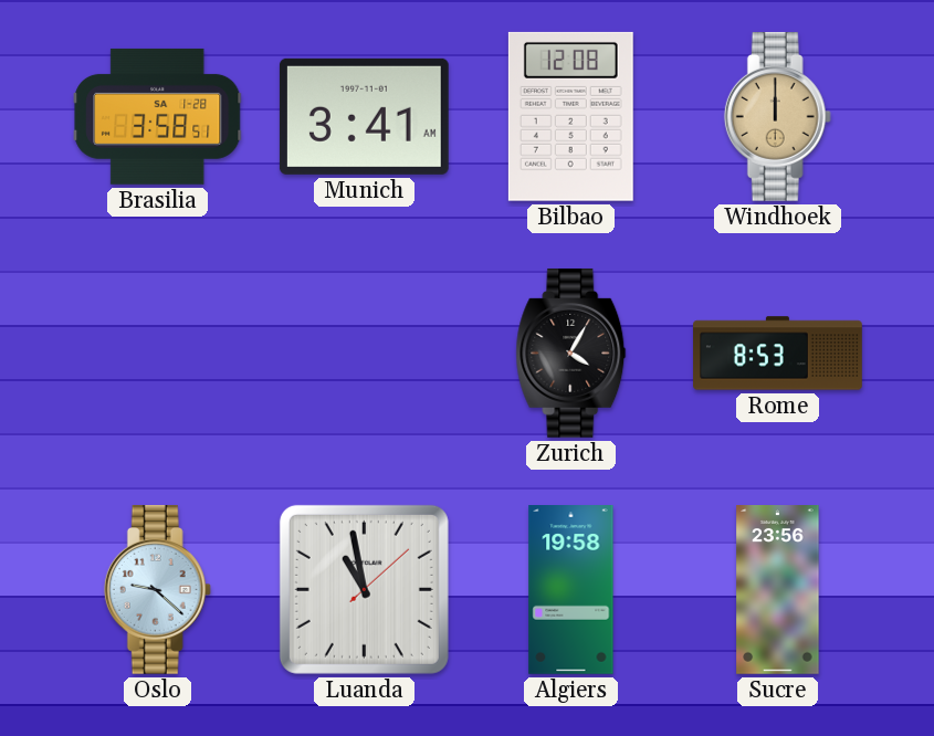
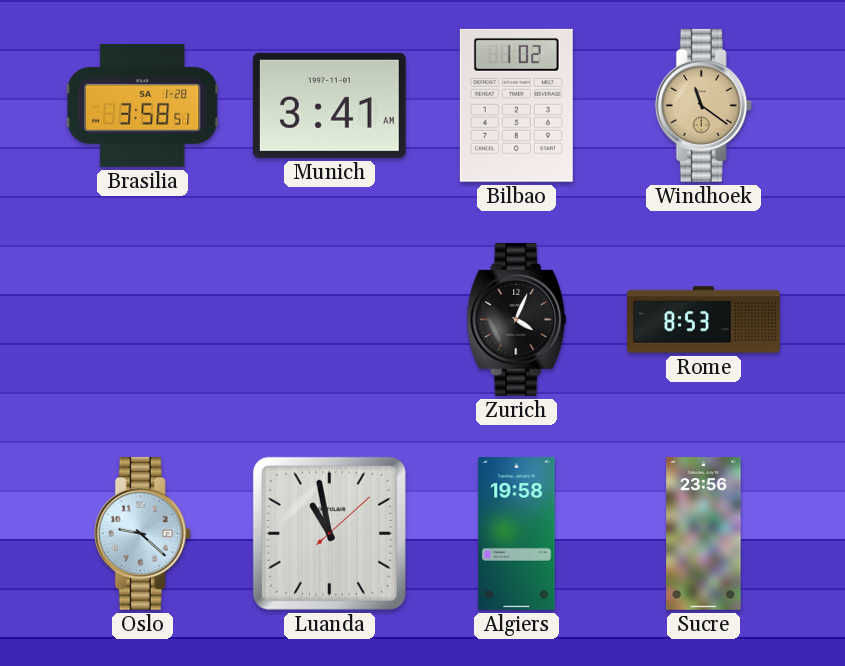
Bilbao: 12:08 -> 1:02 (516, 105)
Windhoek: 12:00 -> 11:21 (703, 105)
Zurich: 4:05 -> 4:04 (517, 319)
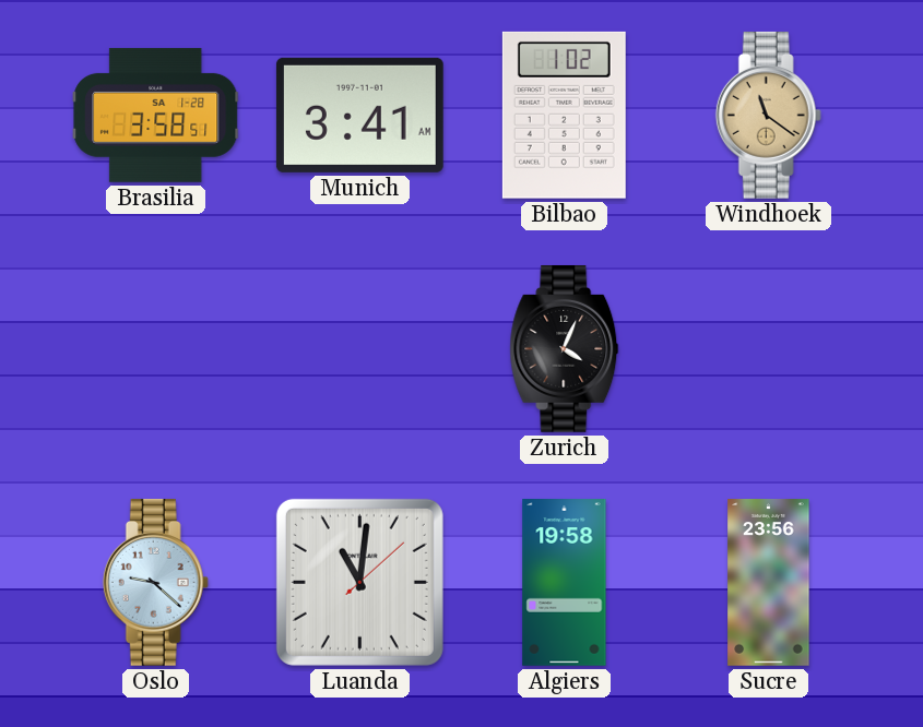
Rome: 8:53 -> none (704, 320)
Luanda: 10:58 -> 11:01 (359, 582)
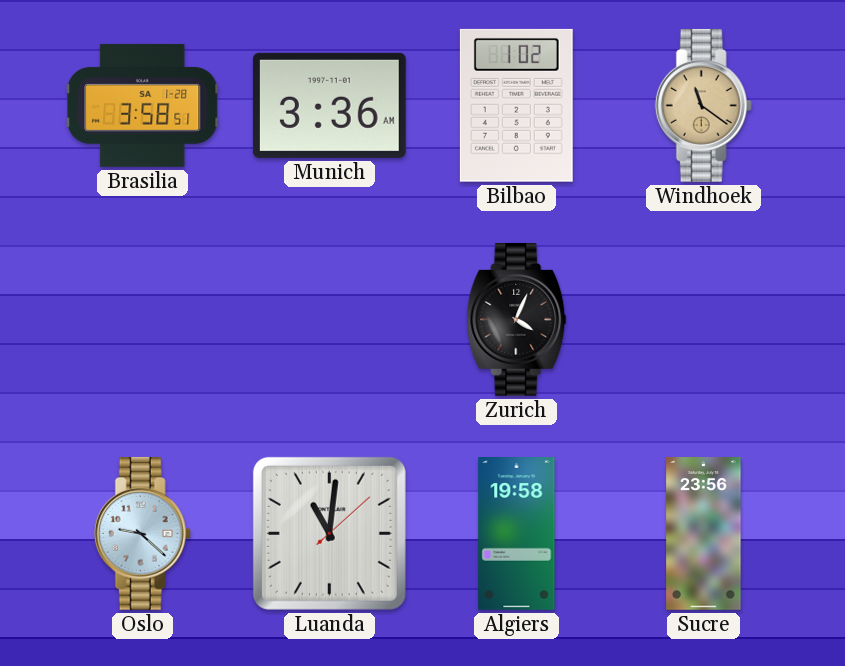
Munich: 3:41 -> 3:36 (329, 105)
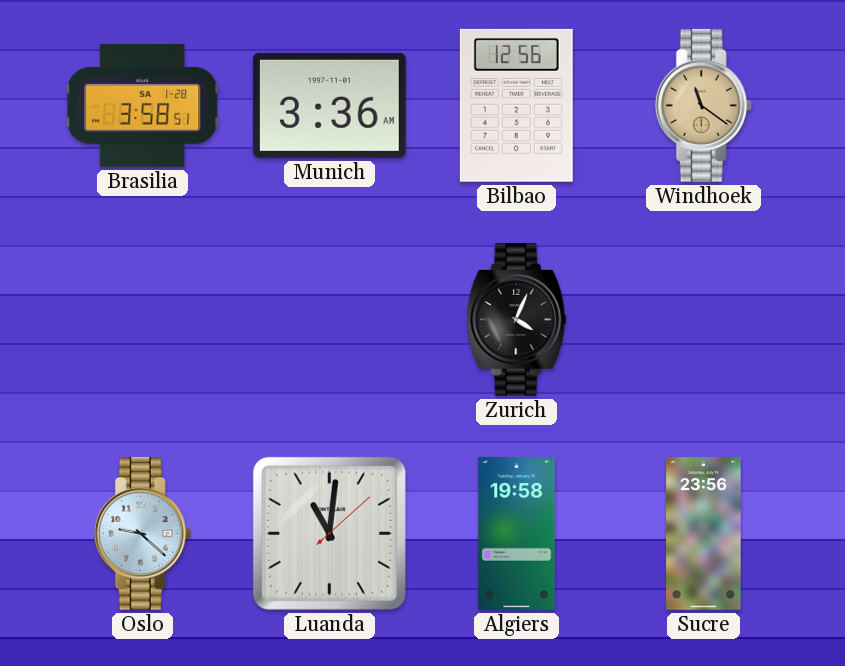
Bilbao: 1:02 -> 12:56 (516, 105)
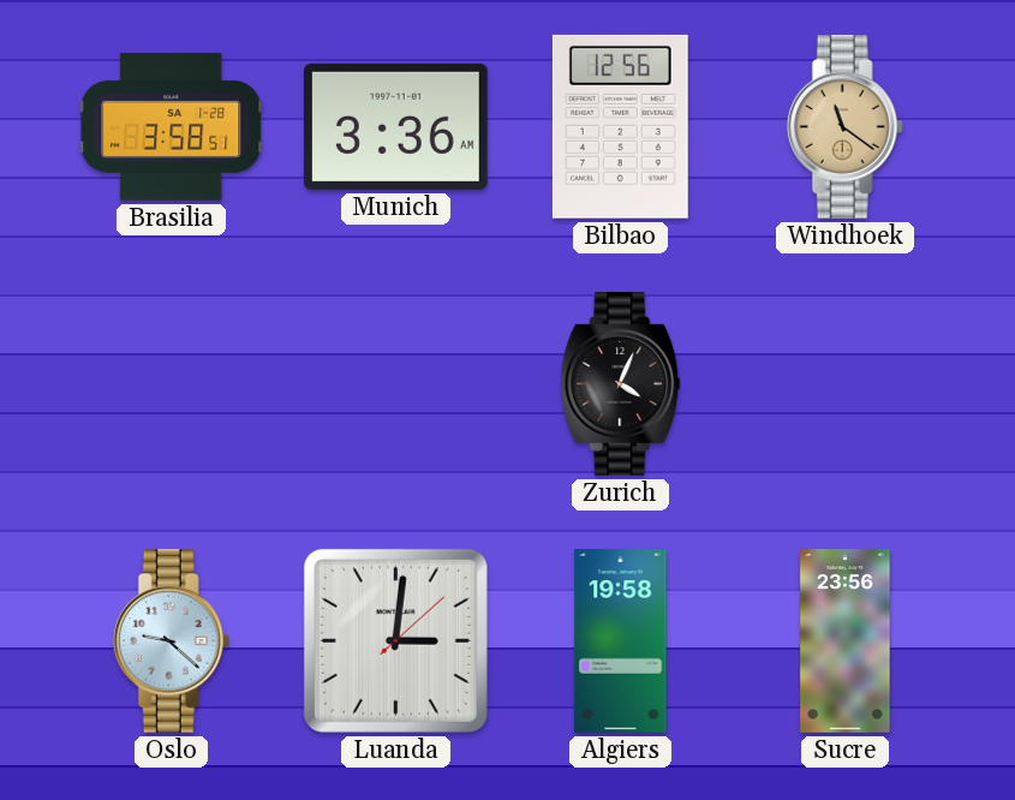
Luanda: 11:01 -> 3:01 (395, 640)
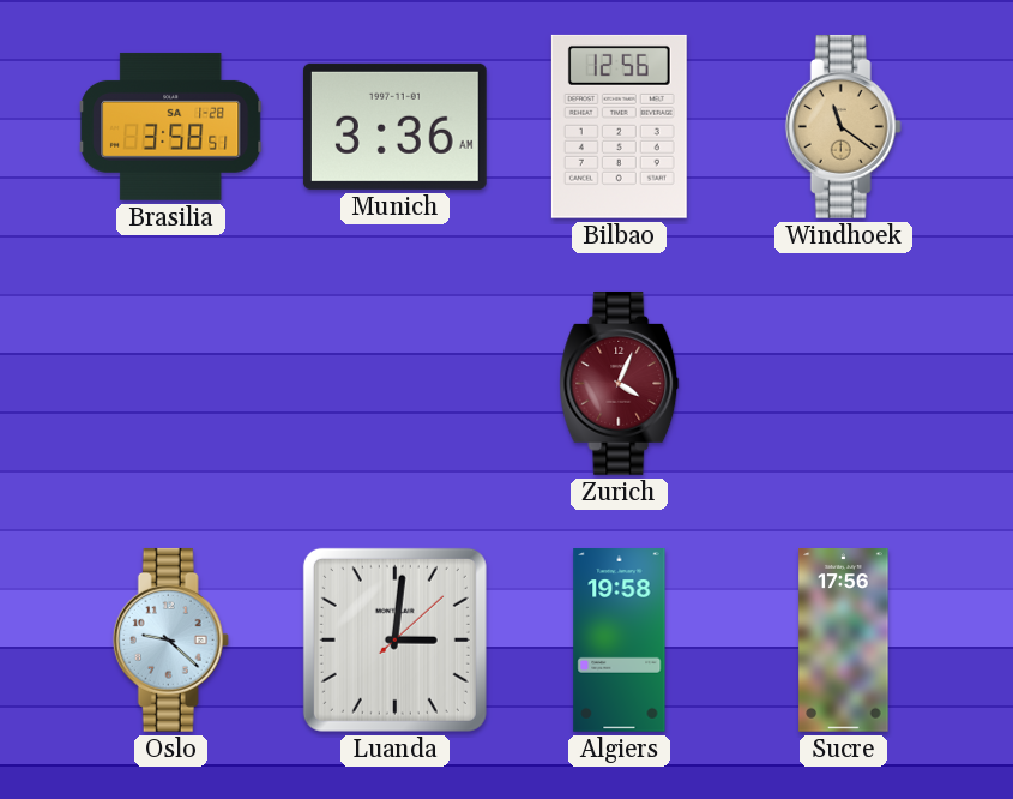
Zurich dial: black -> burgundy (620, 383)
Sucre: 23:56 -> 17:56 (844, 641)
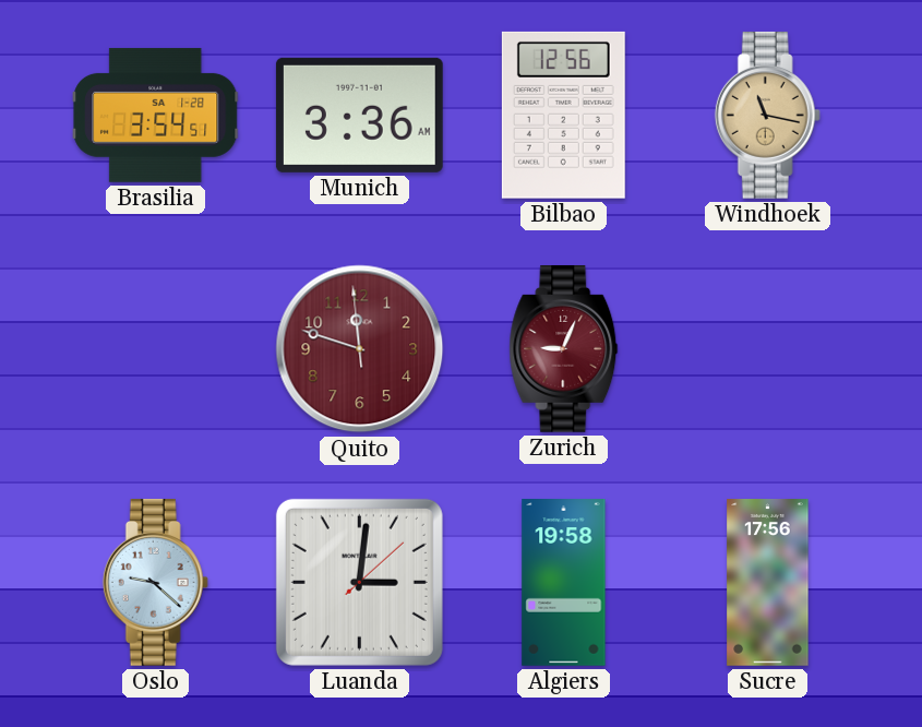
Brasilia: 3:58 -> 3:54 (156, 115)
Windhoek: 11:21 -> 11:17 (767, 115)
Quito: none -> 11:47 (360, 349)
Zurich: 4:04 -> 9:04 (564, 348)
